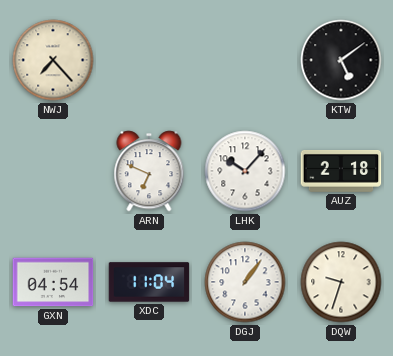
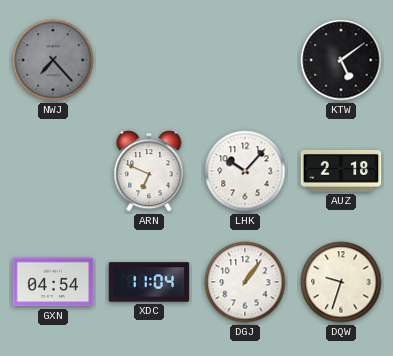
NWJ dial: cream -> grey (53, 60)
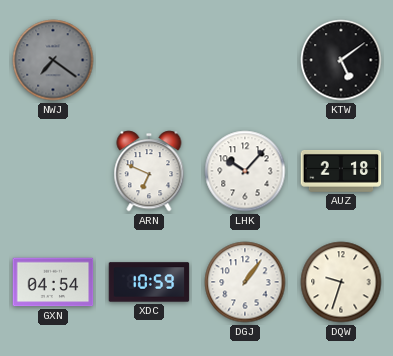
NWJ: 7:23 -> 7:21 (53, 60)
XDC: 11:04 -> 10:59 (149, 282)
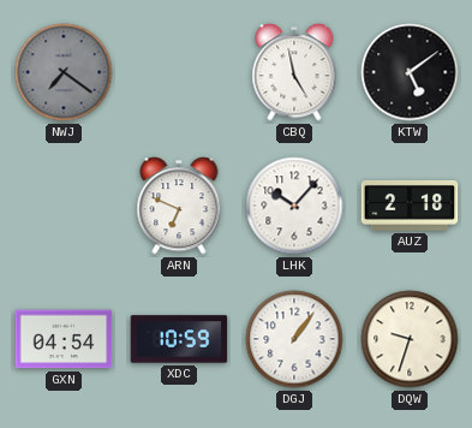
CBQ: none -> 4:58 (294, 72)
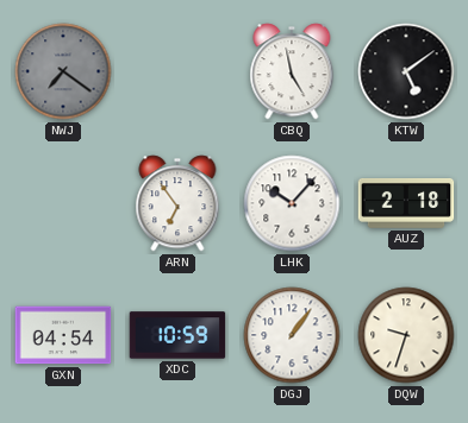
ARN: 6:49 -> 6:54 (177, 203)
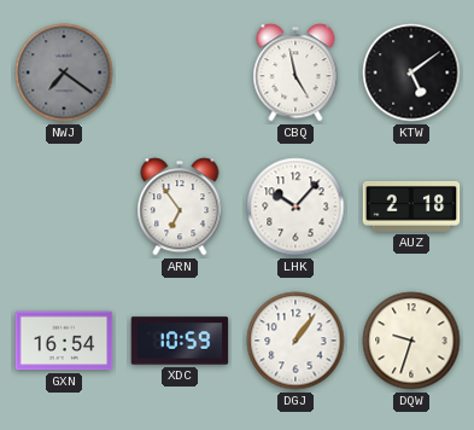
GXN: 04:54 -> 16:54 (64, 341)
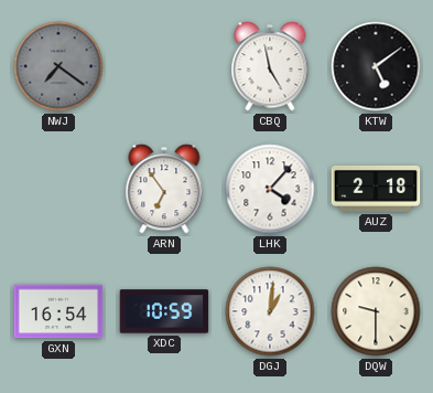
LHK: 10:07 -> 4:07 (270, 189)
DGJ: 1:06 -> 1:01 (270, 311)
DQW: 9:33 -> 9:30 (376, 311)
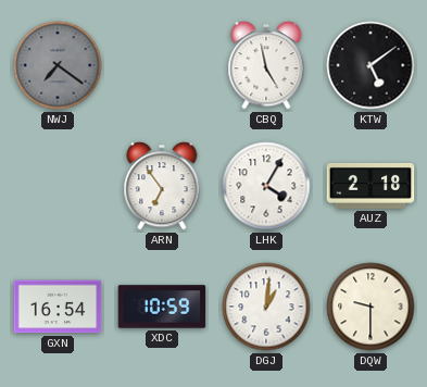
LHK: 4:07 -> 4:05 (266, 186)
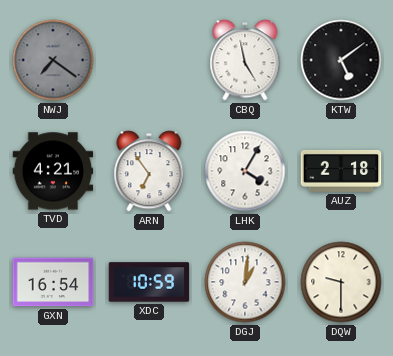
TVD: none -> 4:21 (53, 171)
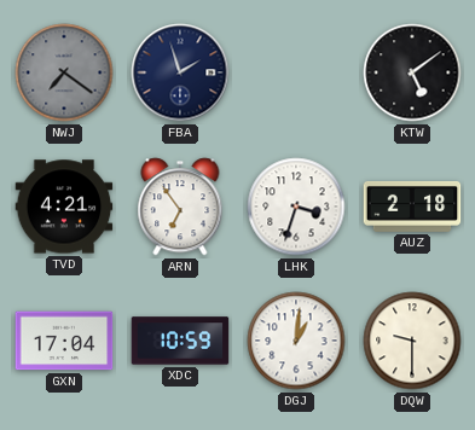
FBA: none -> 1:57 (180, 72)
CBQ: 4:58 -> none (245, 60)
LHK: 4:05 -> 3:33 (296, 207)
GXN: 16:54 -> 17:04 (64, 341)
